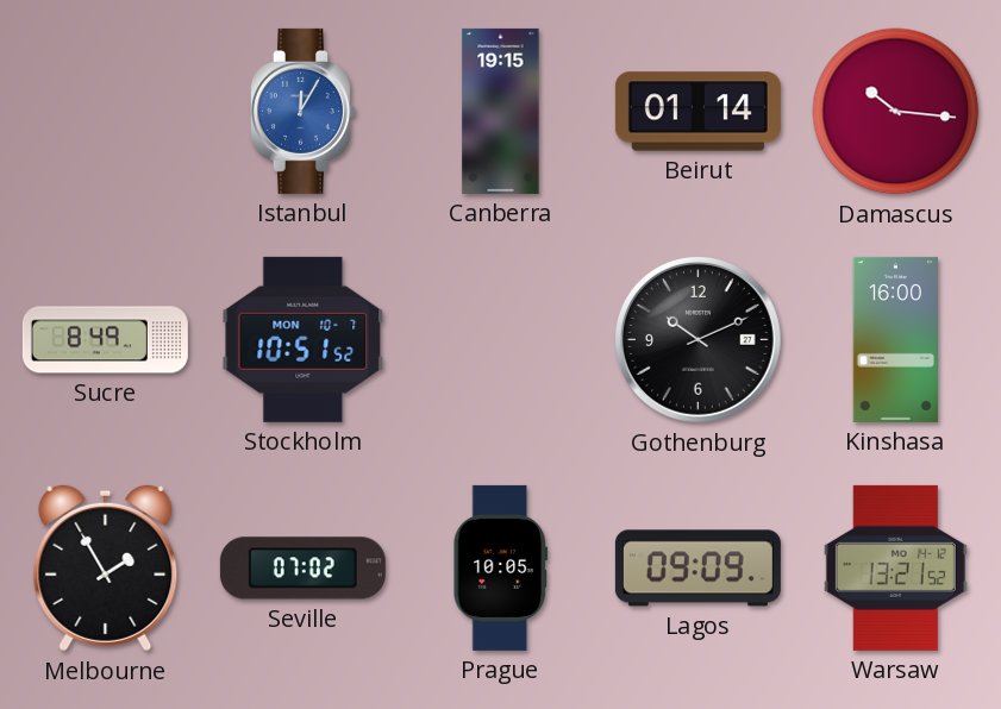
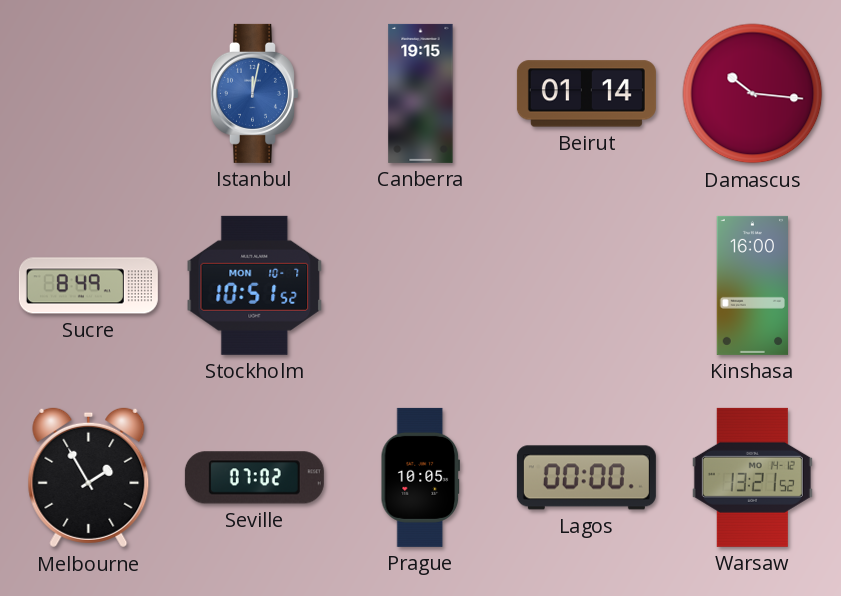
Istanbul: 12:05 -> 12:02 (254, 93)
Gothenburg: 10:11 -> none (697, 339)
Lagos: 09:09 -> 00:00 (586, 478)
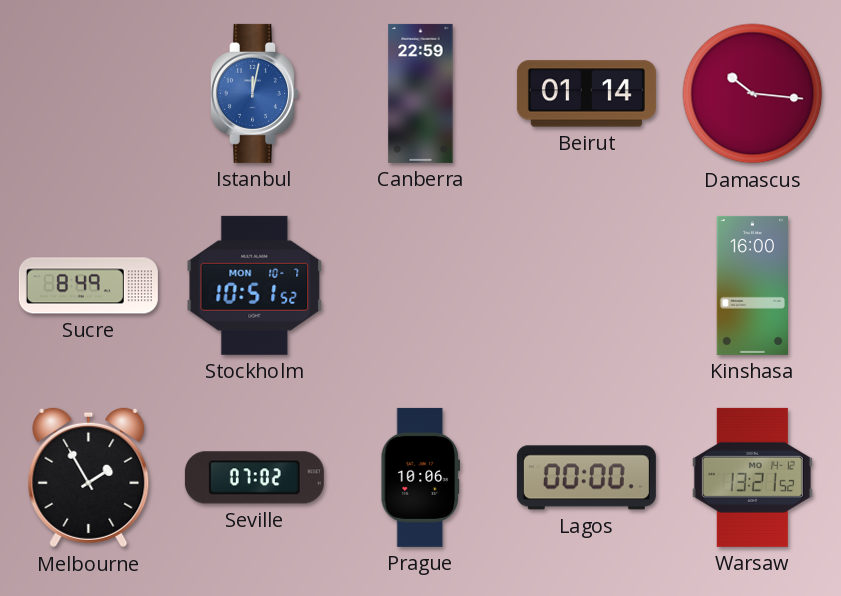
Canberra: 19:15 -> 22:59 (421, 93)
Prague: 10:05 -> 10:06 (420, 477)
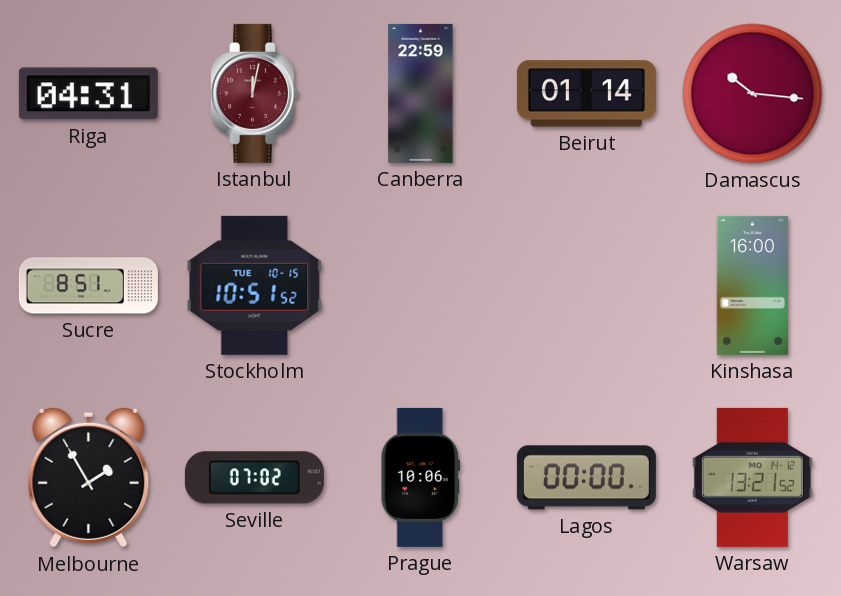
Riga: none -> 04:31 (88, 94)
Istanbul dial: blue -> burgundy (254, 93)
Sucre: 8:49 -> 8:51 (88, 286)
Stockholm date: MON 10-7 -> TUE 10-15 (255, 285)
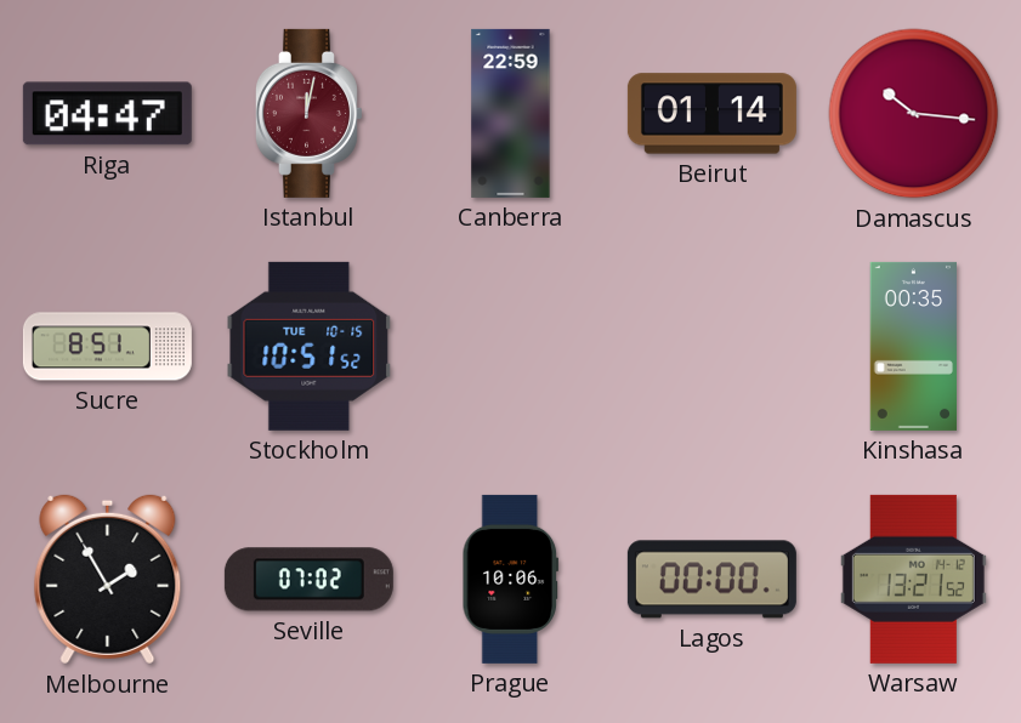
Riga: 04:31 -> 04:47 (107, 114)
Kinshasa: 16:00 -> 00:35 (914, 346)
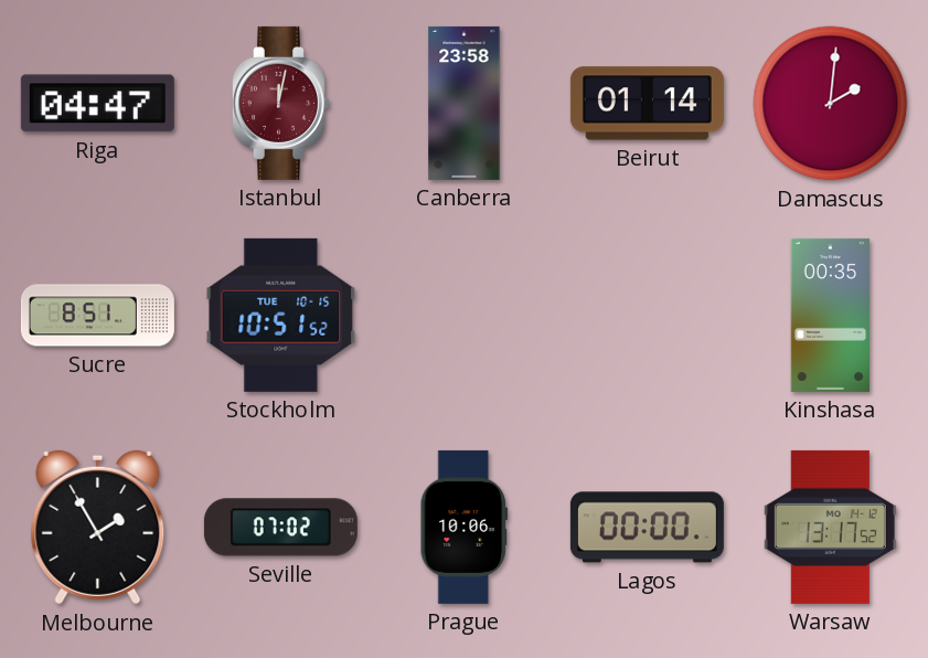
Canberra: 22:59 -> 23:58 (465, 103)
Damascus: 10:16 -> 2:01 (831, 104)
Warsaw: 13:21 -> 13:17 (830, 527)
